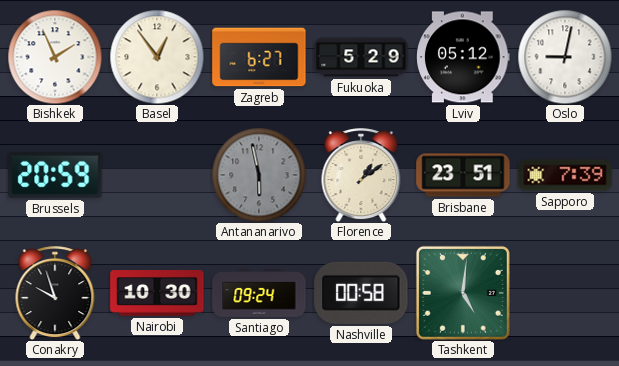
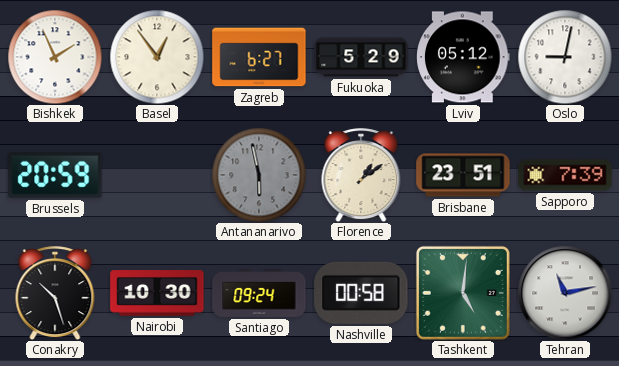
Conakry: 9:57 -> 10:27 (55, 293)
Tehran: none -> 11:13 (565, 293)
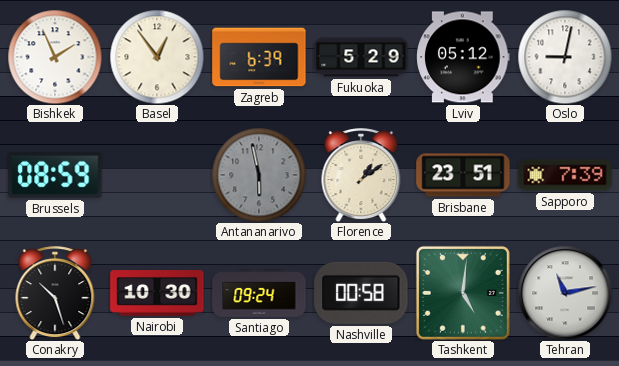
Zagreb: 6:27 -> 6:39 (259, 57)
Brussels: 20:59 -> 08:59 (55, 176)
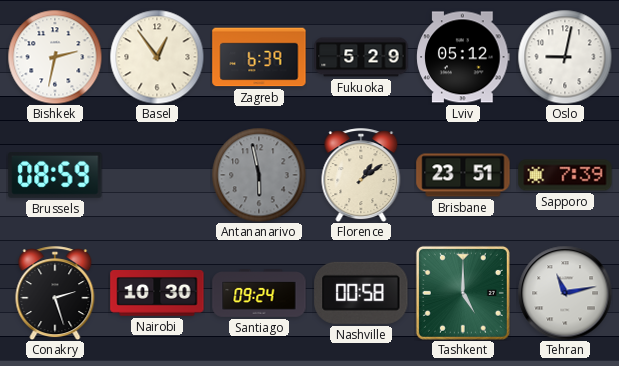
Bishkek: 1:56 -> 2:32 (55, 57)
Conakry: 10:27 -> 2:27 (55, 293)
Tashkent: 5:01 -> 5:00 (463, 293)
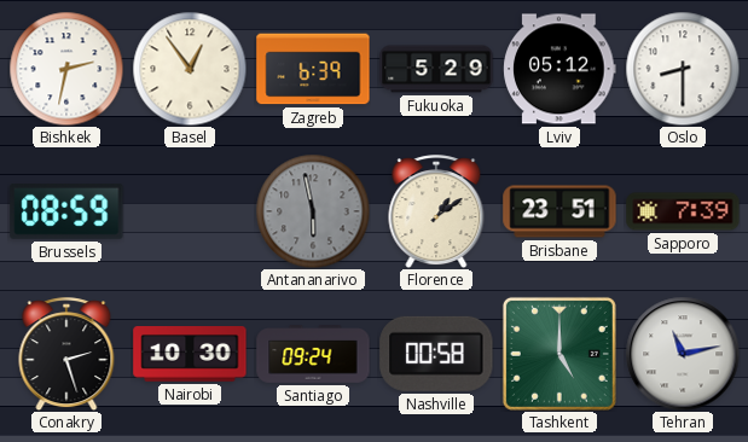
Oslo: 9:02 -> 8:30 (683, 69)
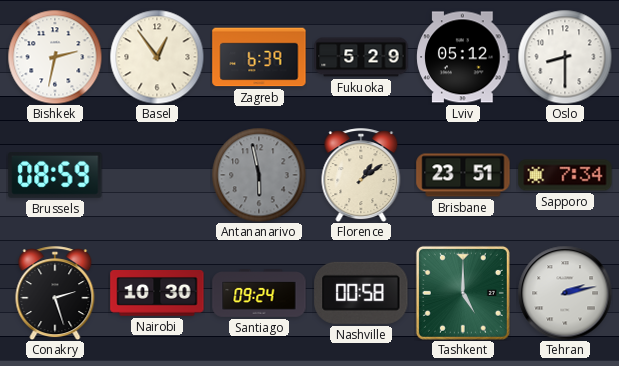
Sapporo: 7:39 -> 7:34 (565, 175)
Tehran: 11:13 -> 2:13 (565, 293)
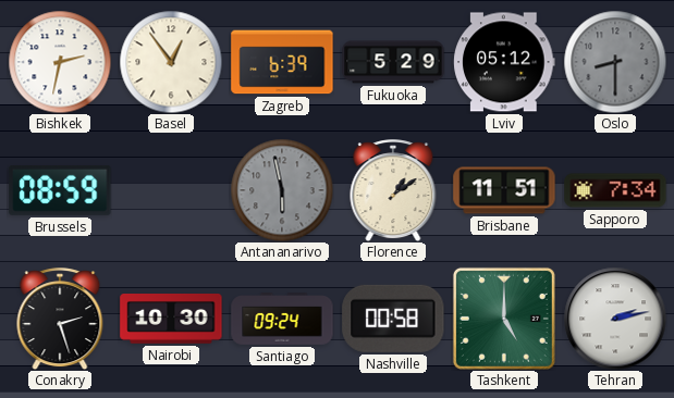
Oslo dial: white -> grey (615, 62)
Brisbane: 23:51 -> 11:51 (504, 190)
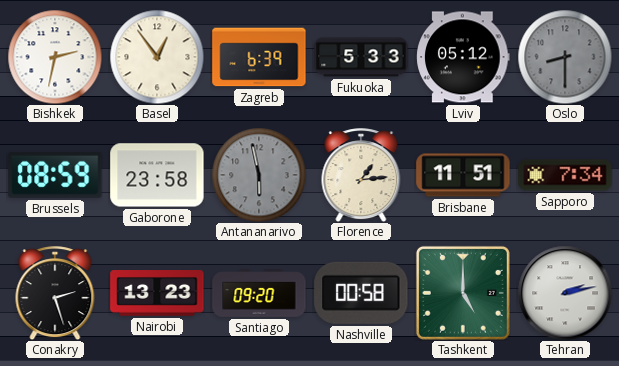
Fukuoka: 5:29 -> 5:33 (361, 57)
Gaborone: none -> 23:58 (157, 175)
Florence: 1:09 -> 1:14 (361, 175)
Nairobi: 10:30 -> 13:23 (157, 294)
Santiago: 09:24 -> 09:20 (259, 294)
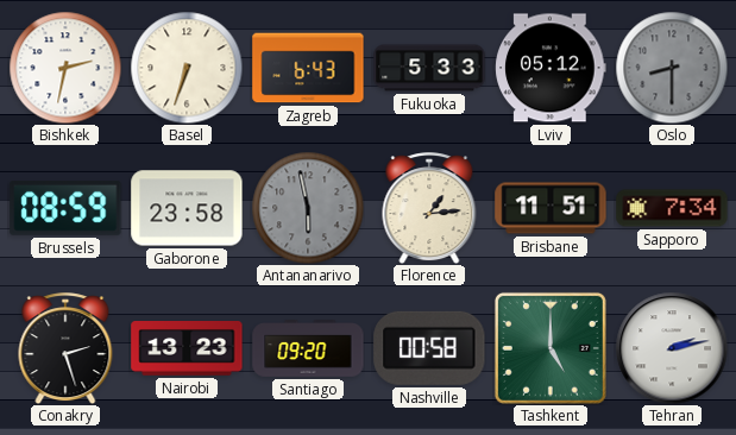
Basel: 12:54 -> 6:33 (187, 68)
Zagreb: 6:39 -> 6:43 (308, 68)
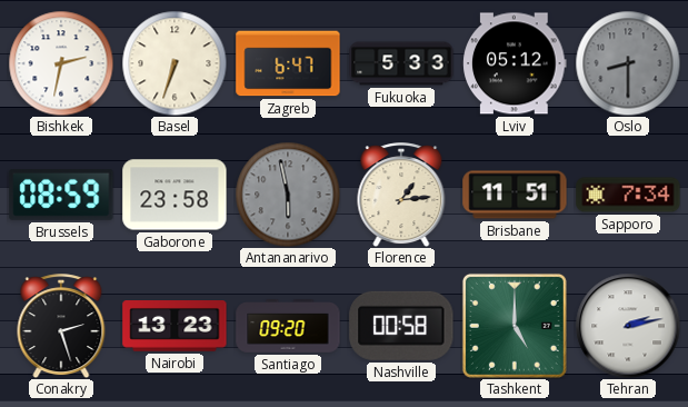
Zagreb: 6:43 -> 6:47 (288, 63)
